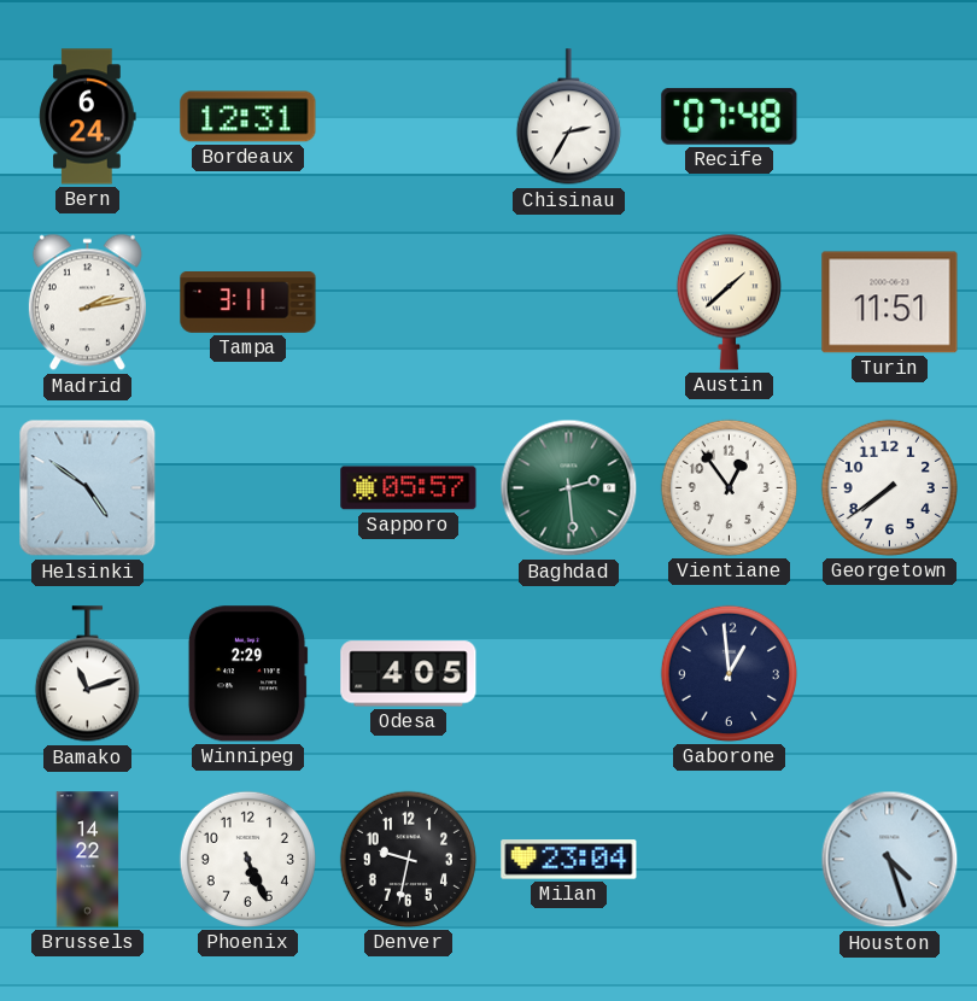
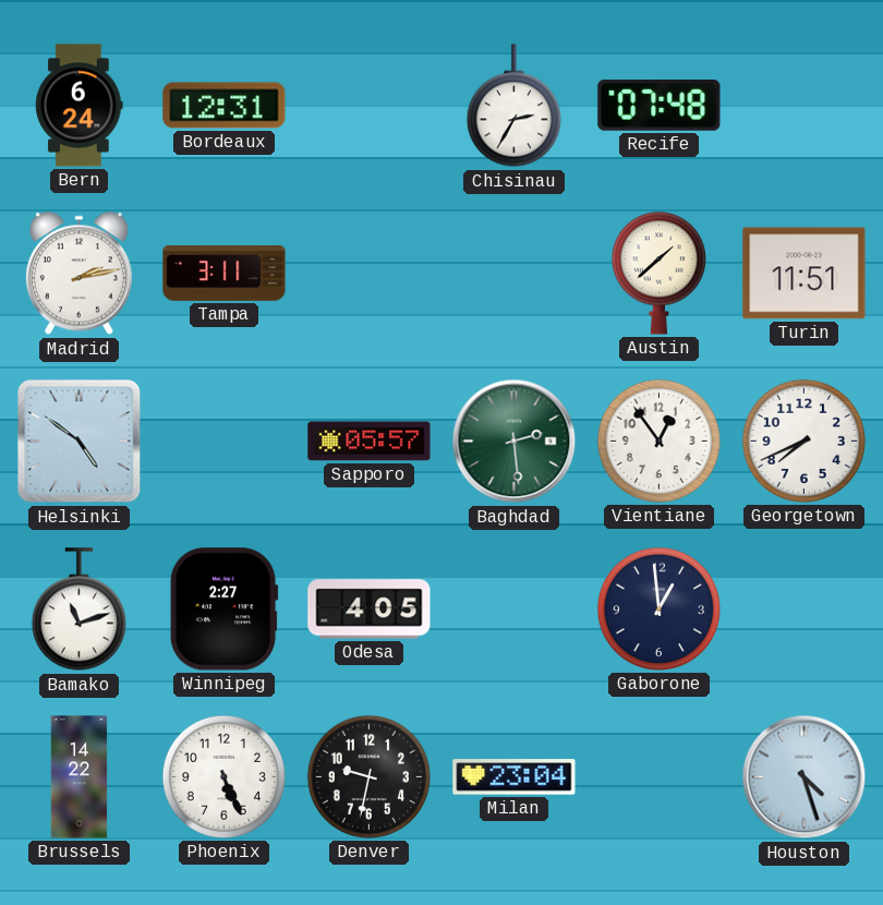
Georgetown: 7:39 -> 7:41 (803, 441)
Winnipeg: 2:29 -> 2:27 (223, 610)
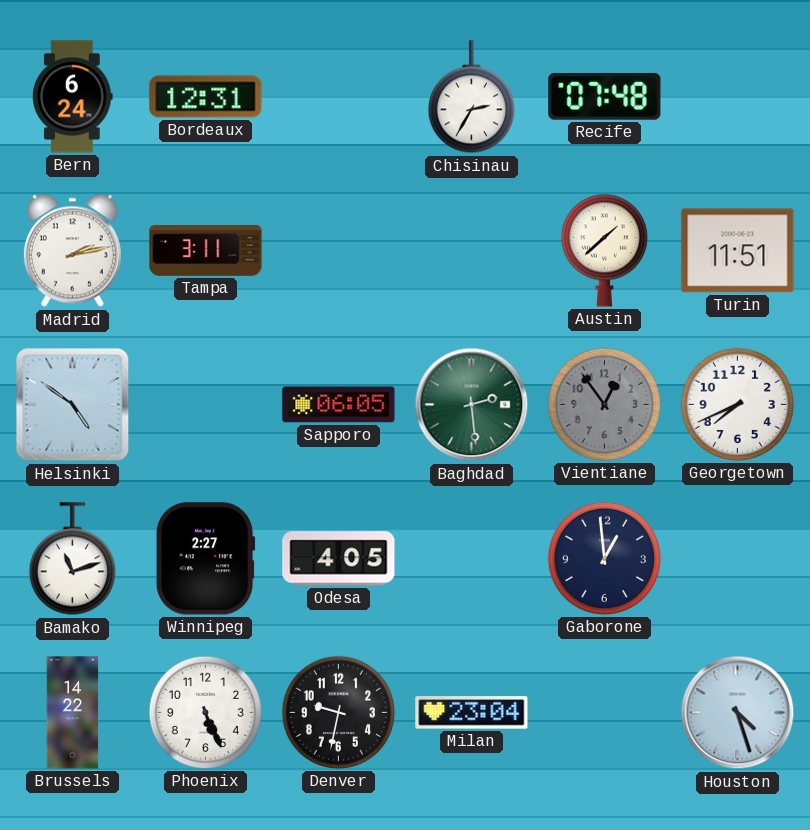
Sapporo: 05:57 -> 06:05 (339, 405)
Vientiane dial: white -> grey (604, 404)
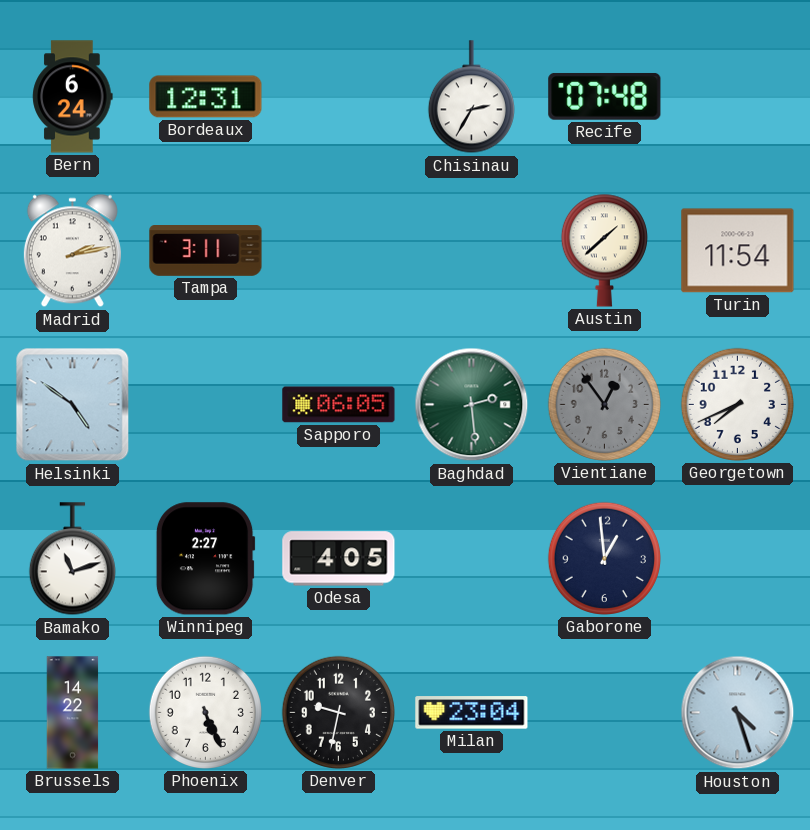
Turin: 11:51 -> 11:54 (738, 251)
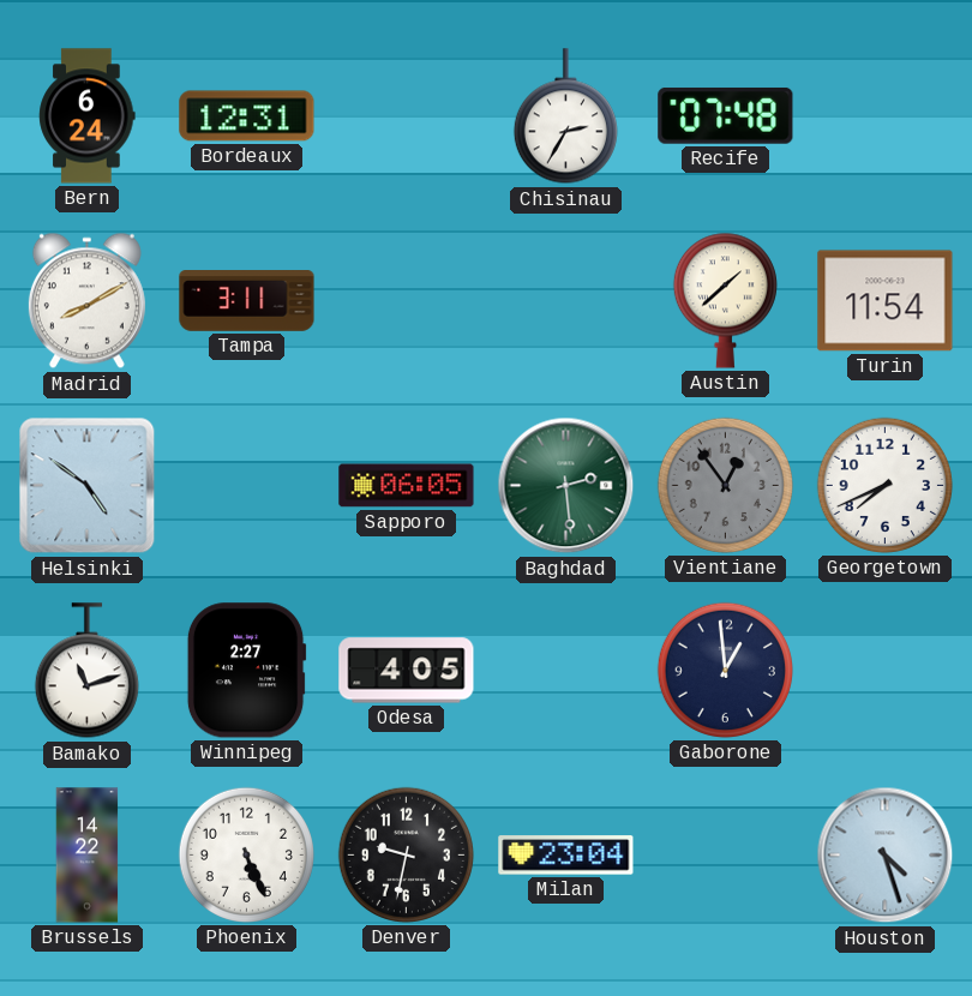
Madrid: 2:13 -> 8:10 (86, 301)
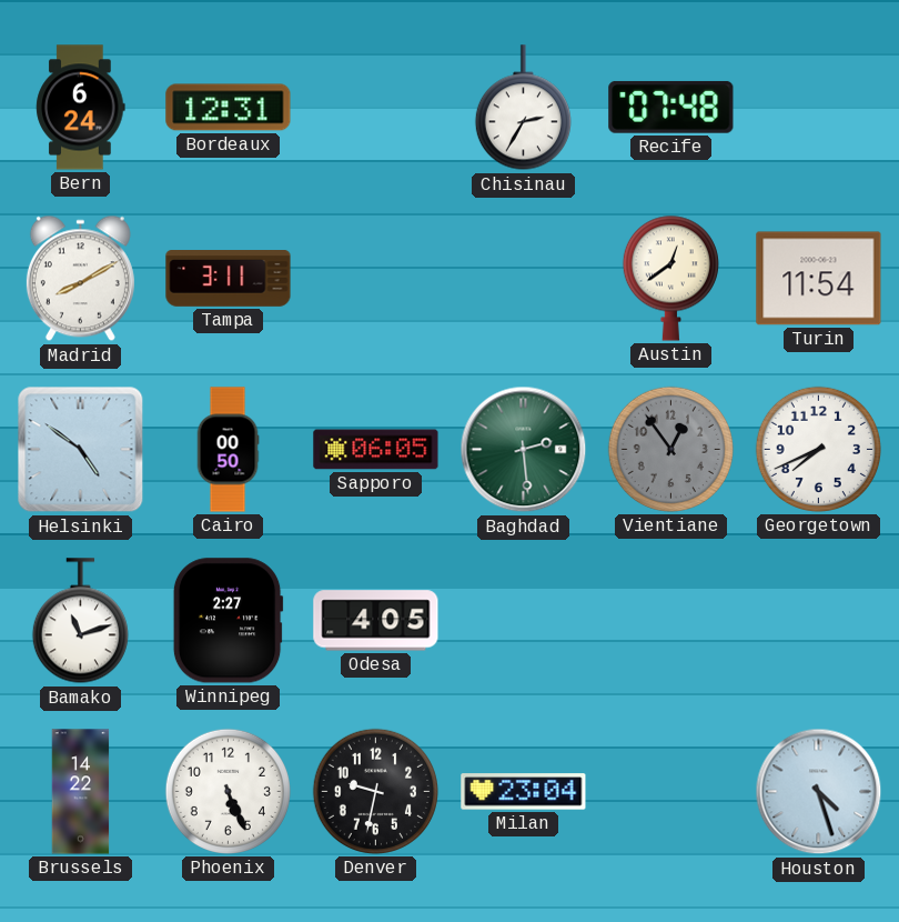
Austin: 1:38 -> 12:39 (670, 278)
Cairo: none -> 00:50 (228, 450)
Gaborone: 12:59 -> none (725, 670)
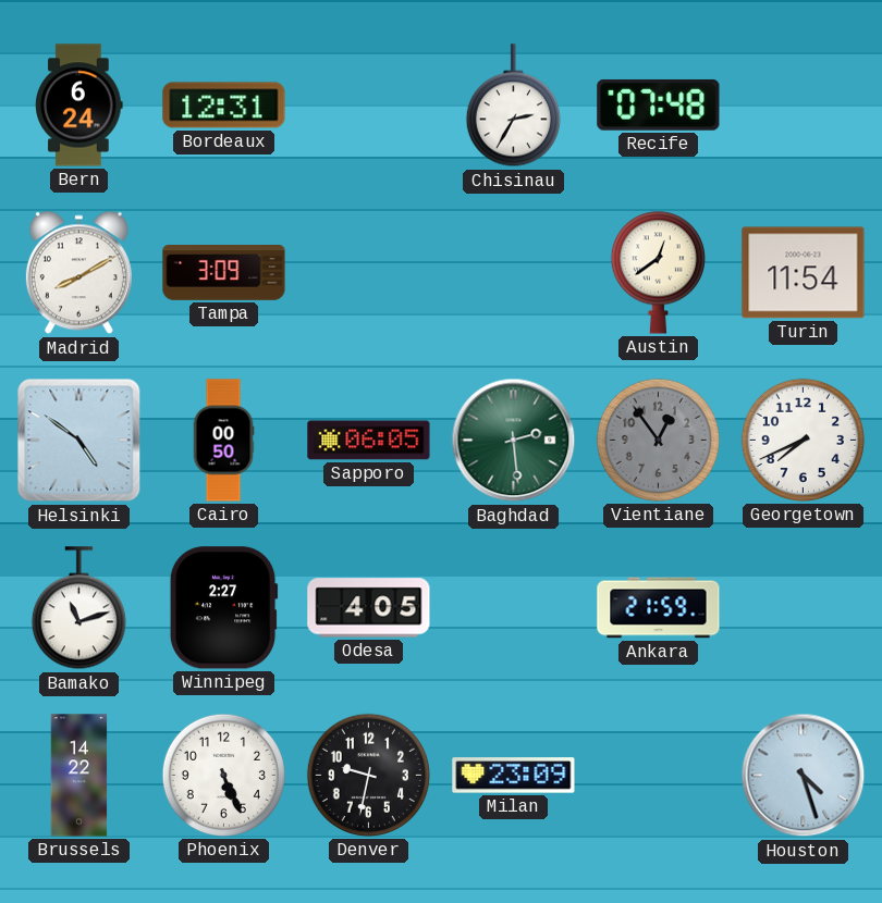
Tampa: 3:11 -> 3:09 (224, 273)
Ankara: none -> 21:59 (659, 608)
Milan: 23:04 -> 23:09 (514, 776)
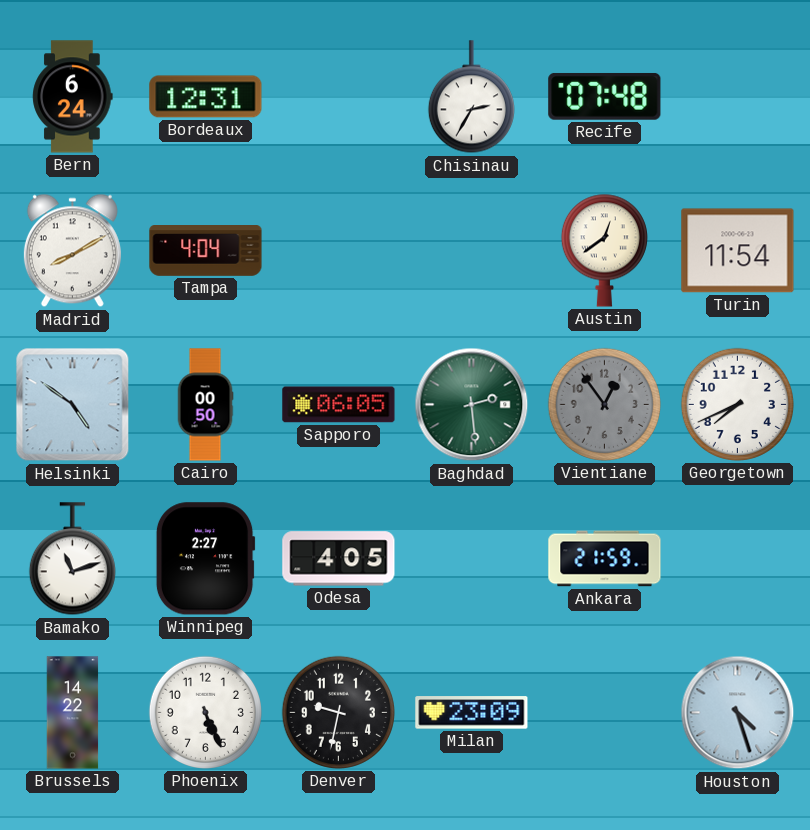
Tampa: 3:09 -> 4:04 (206, 251)
